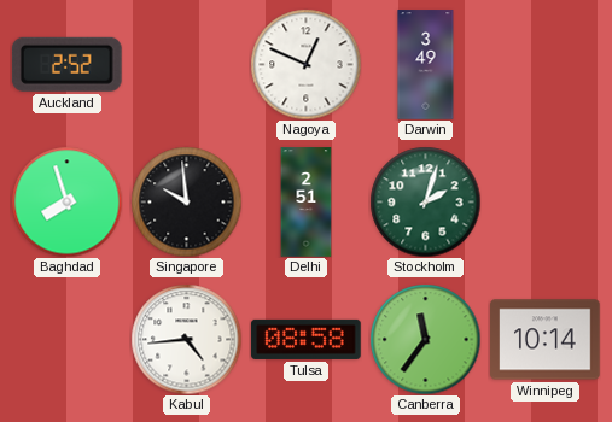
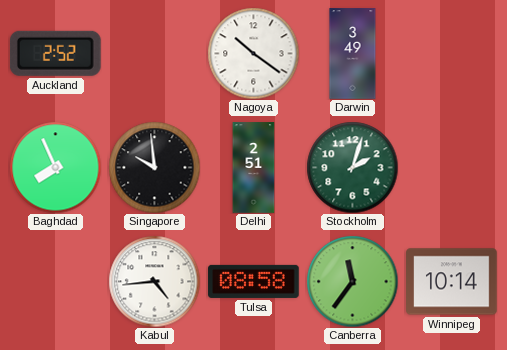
Nagoya: 12:49 -> 10:21 (253, 53)
Baghdad: 7:57 -> 7:56 (55, 167)
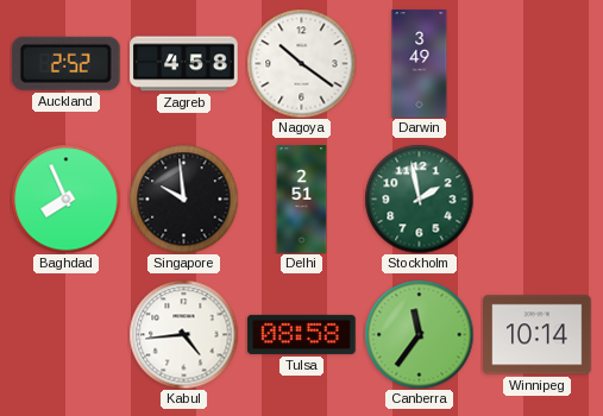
Zagreb: none -> 4:58 (184, 64)
Stockholm: 2:03 -> 1:58 (419, 198)
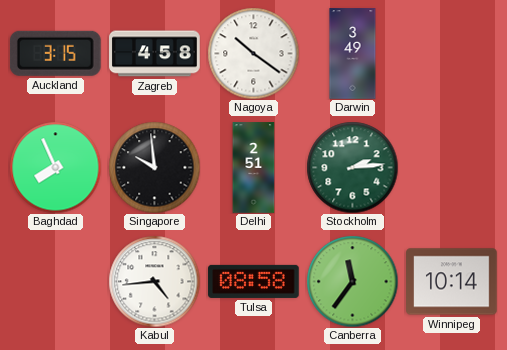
Auckland: 2:52 -> 3:15 (55, 53)
Stockholm: 1:58 -> 2:14 (352, 167)
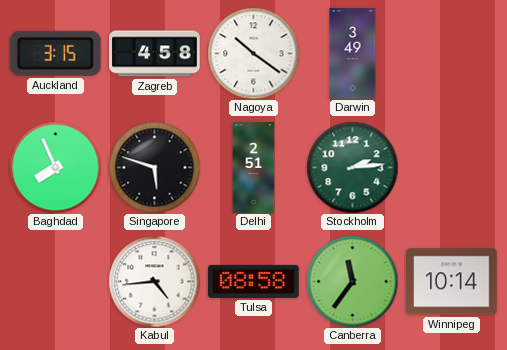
Singapore: 9:59 -> 5:48 (154, 167)
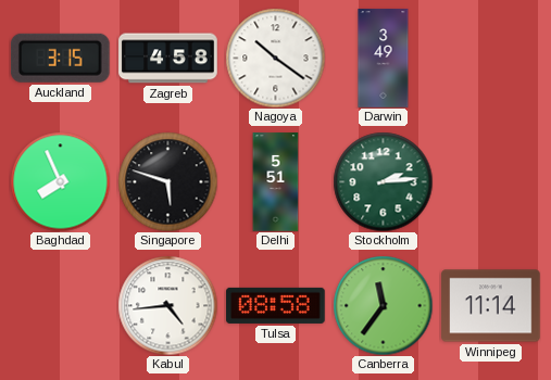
Delhi: 2:51 -> 5:51 (276, 182)
Winnipeg: 10:14 -> 11:14 (491, 306)
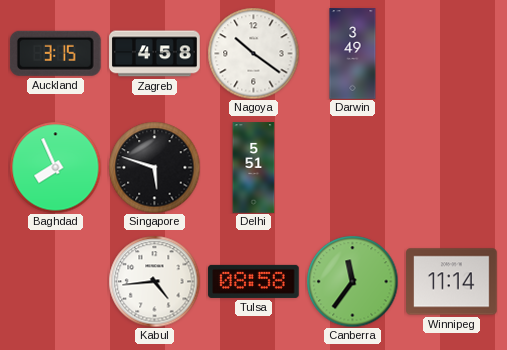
Stockholm: 2:14 -> none (383, 181)
